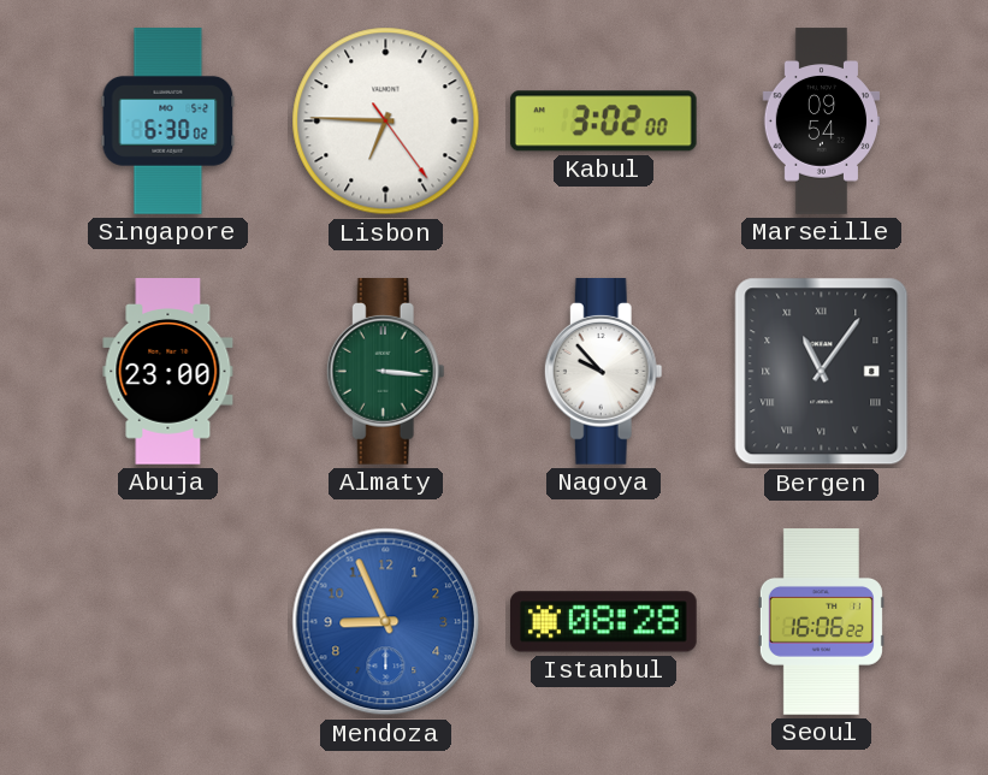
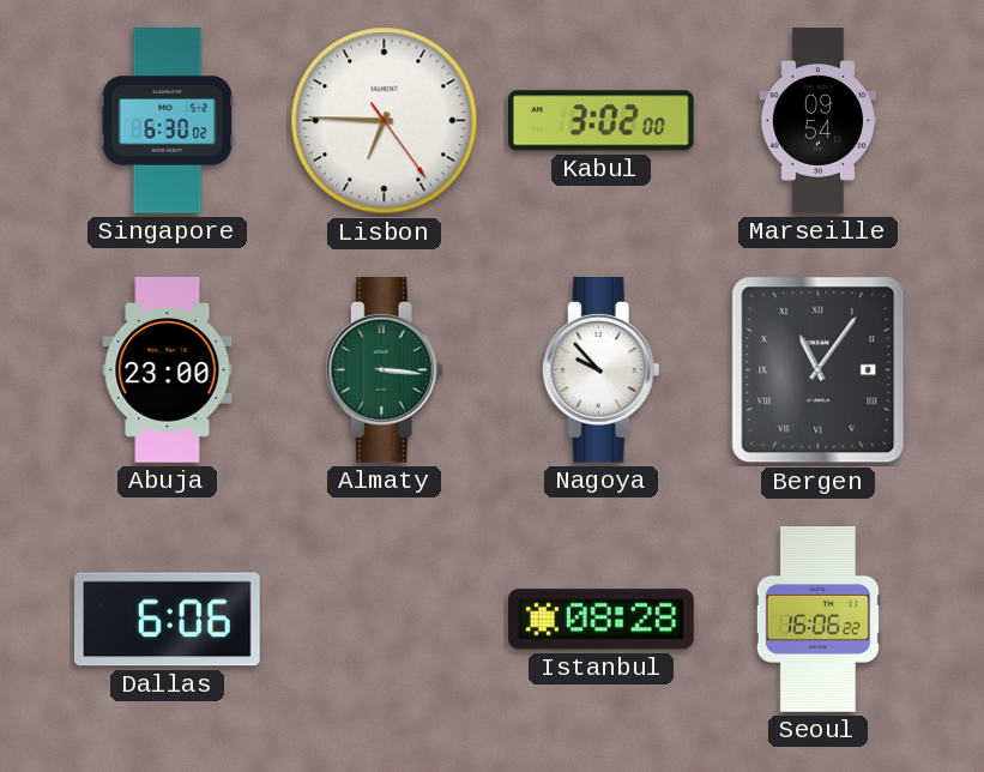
Dallas: none -> 6:06 (168, 620)
Mendoza: 8:56 -> none (386, 622)
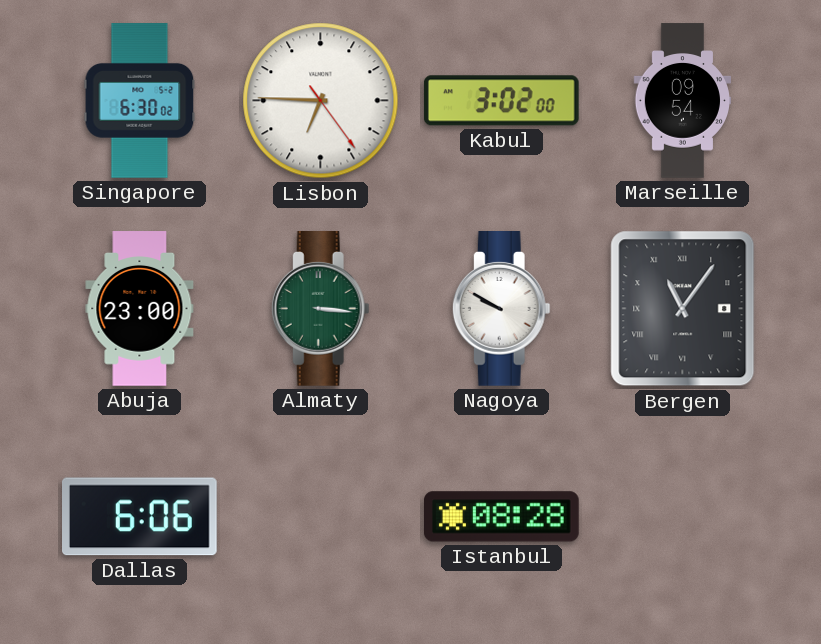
Nagoya: 9:53 -> 9:50 (501, 309)
Seoul: 16:06 -> none (817, 620)
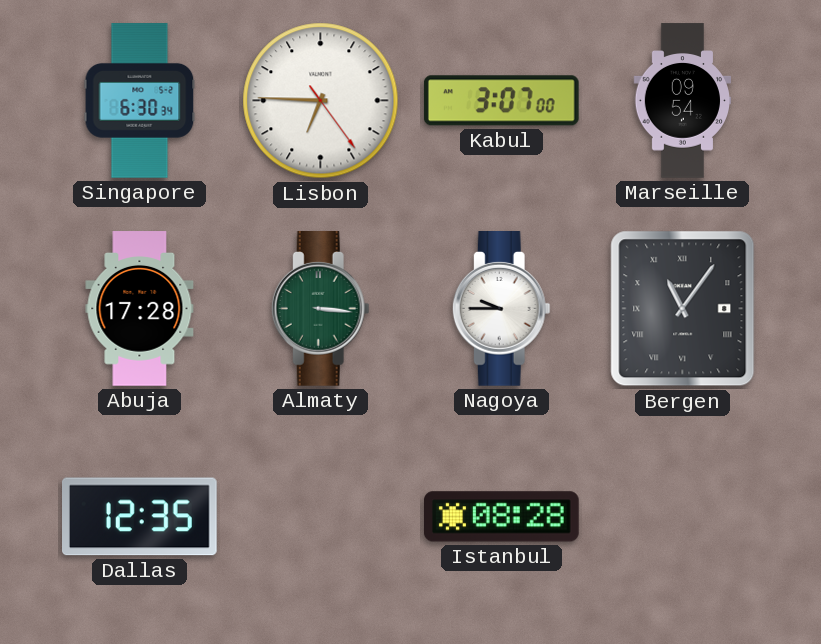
Singapore: 6:30:02 -> 6:30:34 (140, 101)
Kabul: 3:02 -> 3:07 (501, 101)
Abuja: 23:00 -> 17:28 (140, 309)
Nagoya: 9:50 -> 9:45 (501, 309)
Dallas: 6:06 -> 12:35 (140, 517)
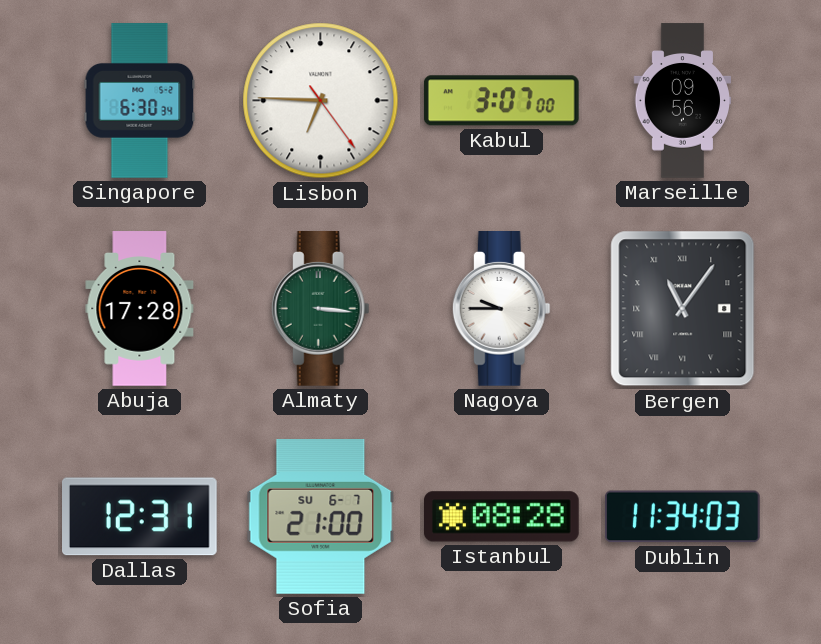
Marseille: 09:54 -> 09:56 (682, 101)
Dallas: 12:35 -> 12:31 (140, 517)
Sofia: none -> 21:00 (321, 517)
Dublin: none -> 11:34 (683, 517)
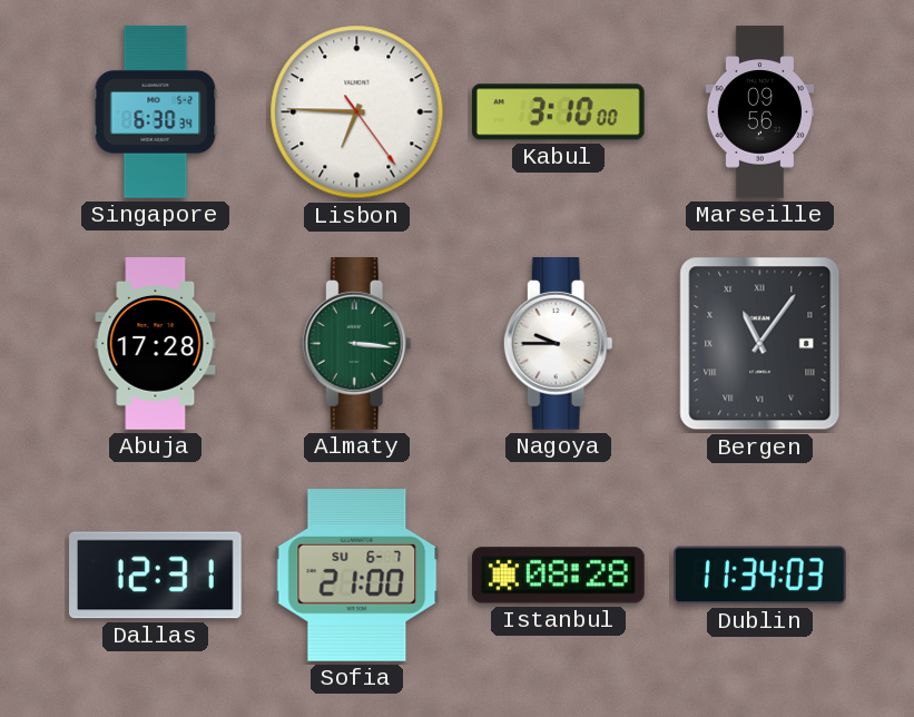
Kabul: 3:07 -> 3:10 (558, 112)
